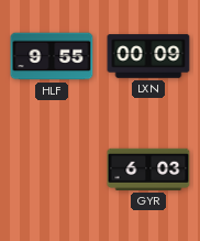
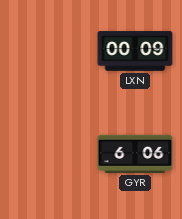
HLF: 9:55 -> none (52, 56)
GYR: 6:03 -> 6:06 (135, 154)
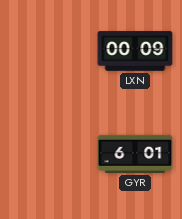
GYR: 6:06 -> 6:01 (135, 154)
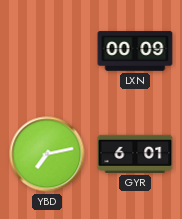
YBD: none -> 7:13 (47, 154)
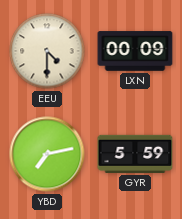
EEU: none -> 4:30 (47, 51)
GYR: 6:01 -> 5:59 (135, 154)
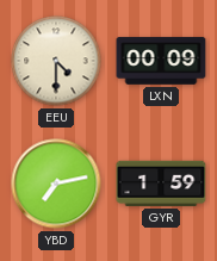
GYR: 5:59 -> 1:59 (161, 184)
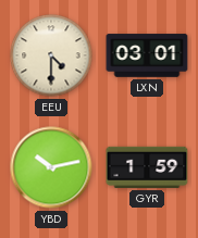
LXN: 00:09 -> 03:01 (147, 55)
YBD: 7:13 -> 10:13 (51, 167)
